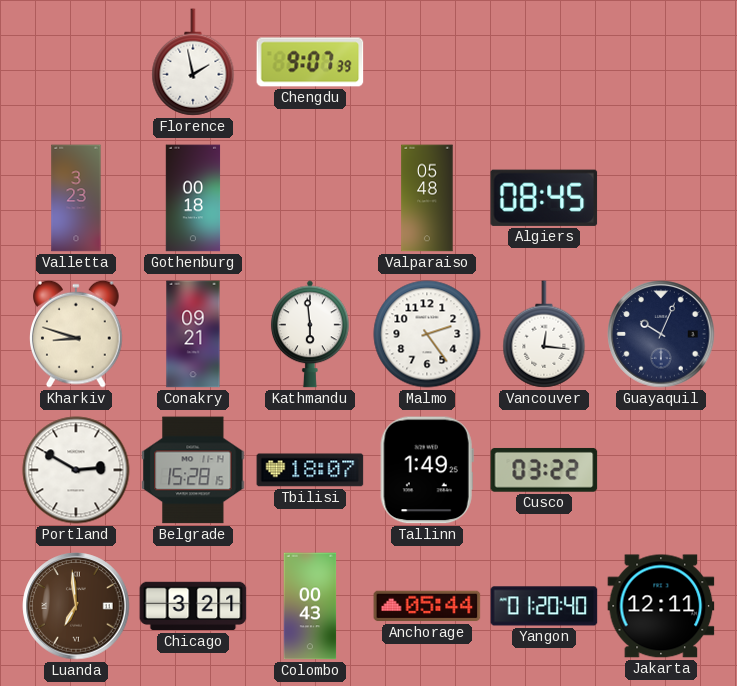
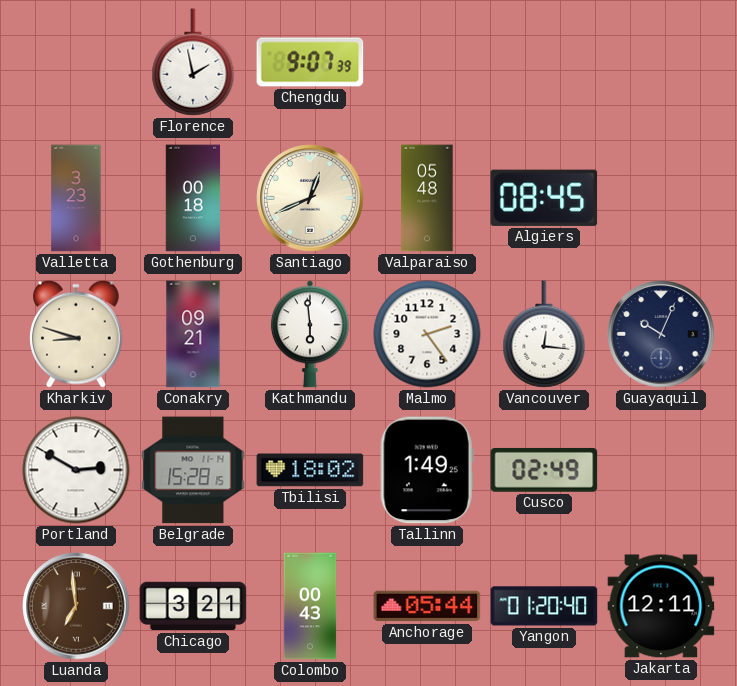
Santiago: none -> 12:41 (310, 198)
Tbilisi: 18:07 -> 18:02 (310, 470)
Cusco: 03:22 -> 02:49 (544, 470)
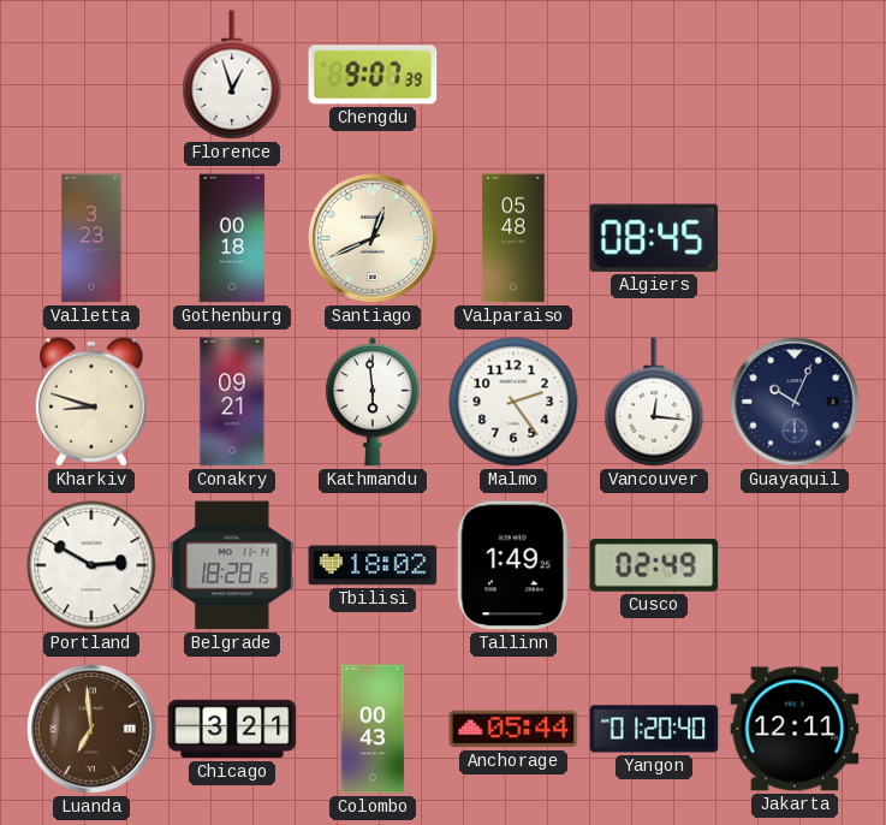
Florence: 1:58 -> 12:57 (232, 75)
Belgrade: 15:28 -> 18:28 (232, 565)
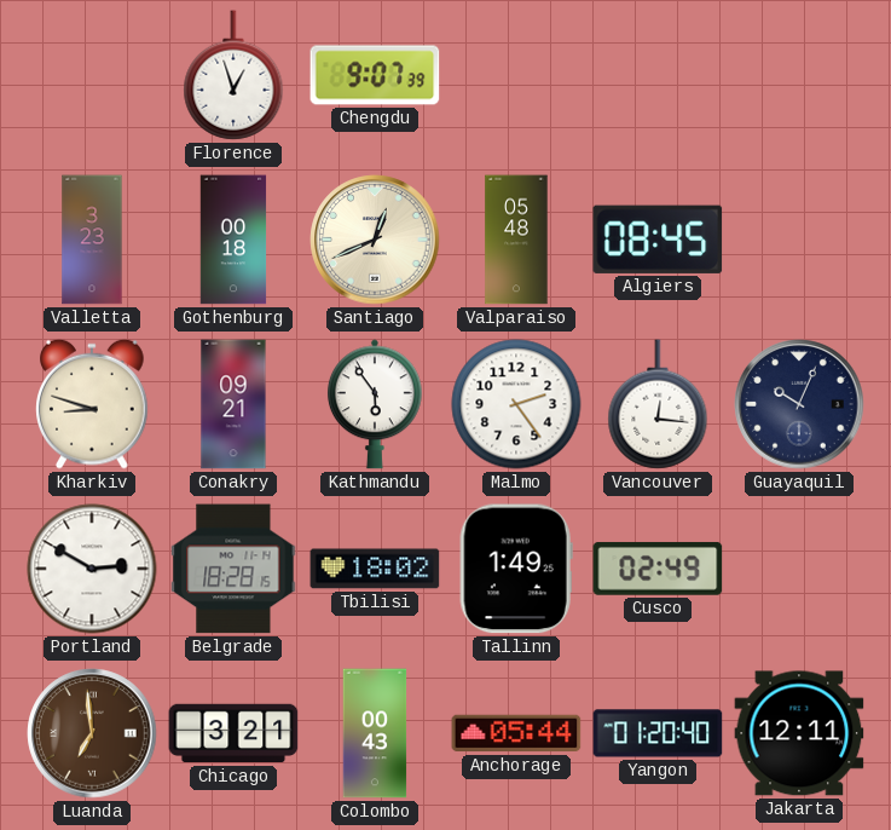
Kathmandu: 5:59 -> 5:54 (375, 404)
